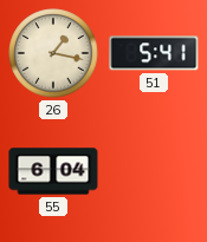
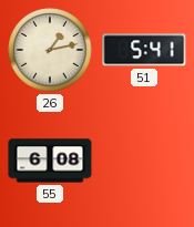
26: 1:17 -> 1:13 (50, 50)
55: 6:04 -> 6:08 (50, 161)
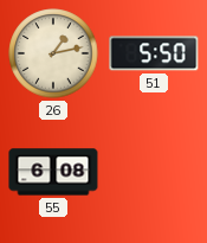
51: 5:41 -> 5:50 (154, 53)
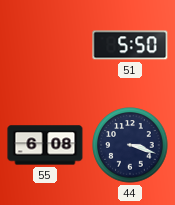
26: 1:13 -> none (53, 53)
44: none -> 3:18 (130, 145)
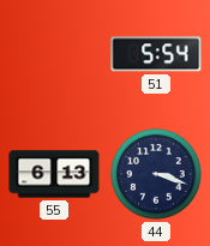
51: 5:50 -> 5:54 (156, 54)
55: 6:08 -> 6:13 (54, 174)
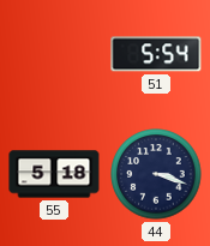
55: 6:13 -> 5:18 (54, 174)
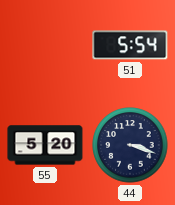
55: 5:18 -> 5:20 (45, 145)
